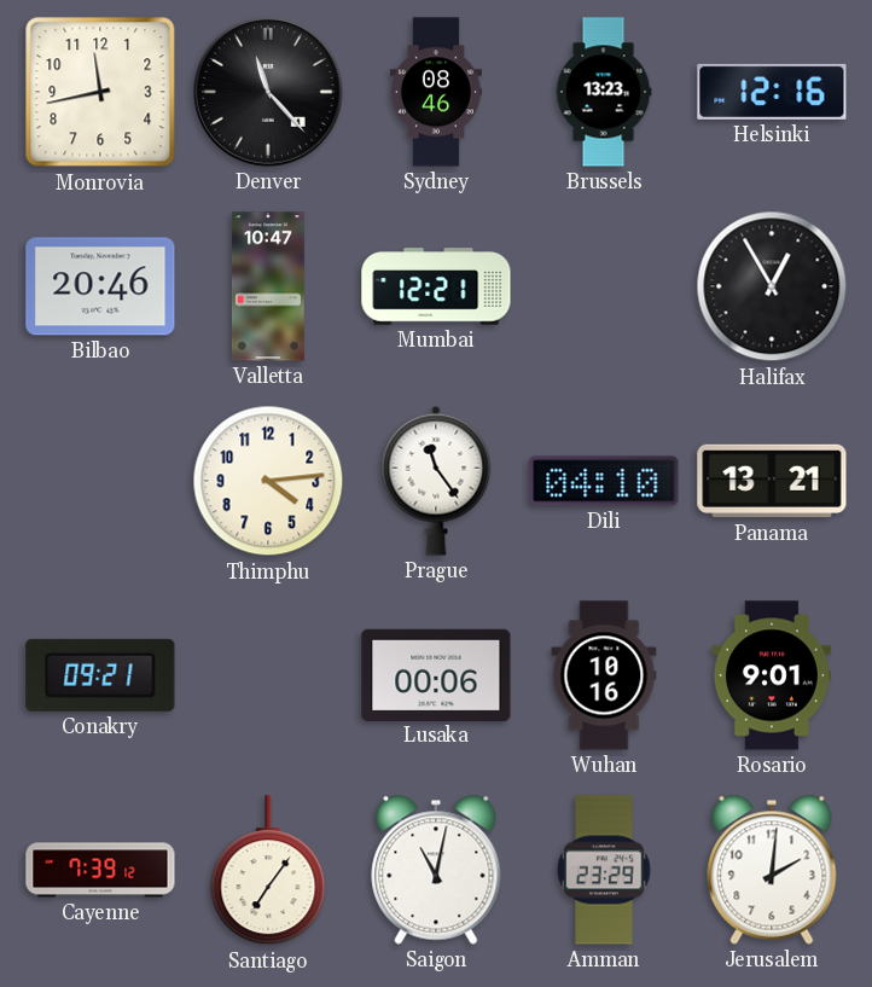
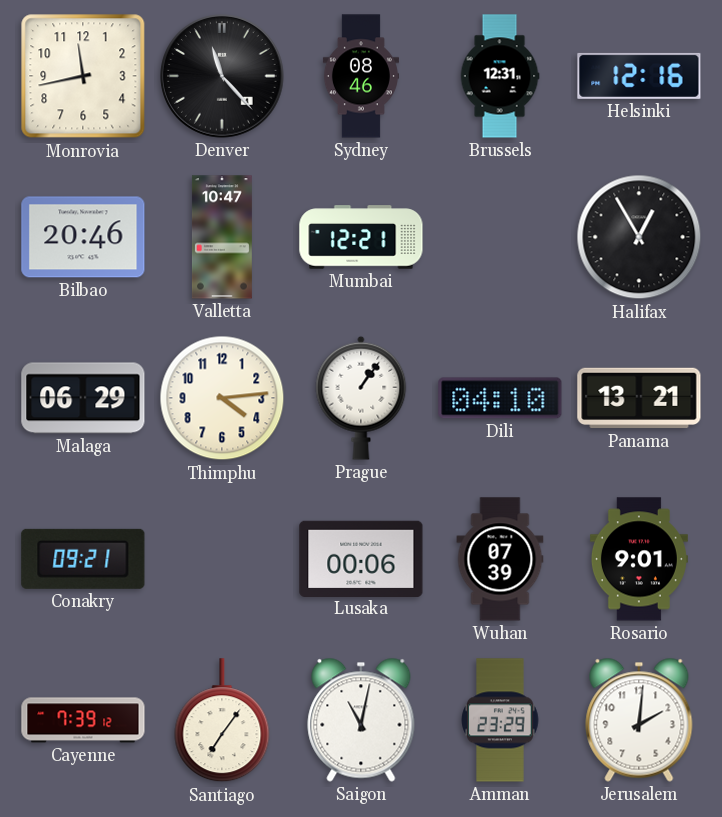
Brussels: 13:23 -> 12:31 (500, 76)
Malaga: none -> 06:29 (83, 398)
Prague: 11:24 -> 1:06 (361, 398)
Wuhan: 10:16 -> 07:39 (500, 559)
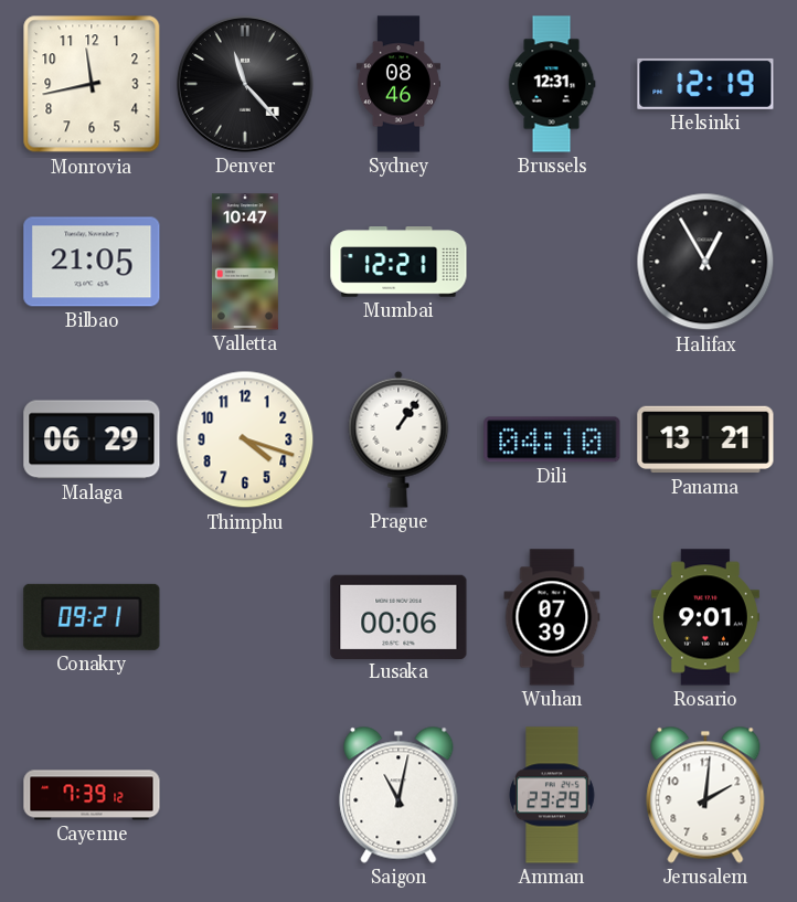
Helsinki: 12:16 -> 12:19 (705, 84)
Bilbao: 20:46 -> 21:05 (92, 262)
Thimphu: 4:14 -> 4:18 (245, 439)
Santiago: 7:06 -> none (222, 721)
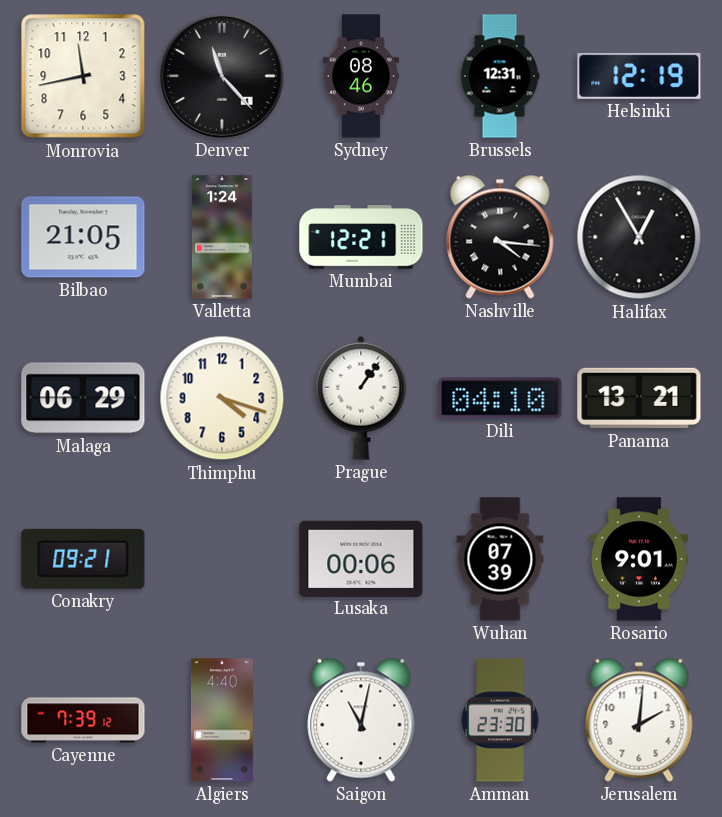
Valletta: 10:47 -> 1:24 (222, 237)
Nashville: none -> 4:16 (500, 237)
Algiers: none -> 4:40 (222, 720)
Amman: 23:29 -> 23:30 (500, 720)
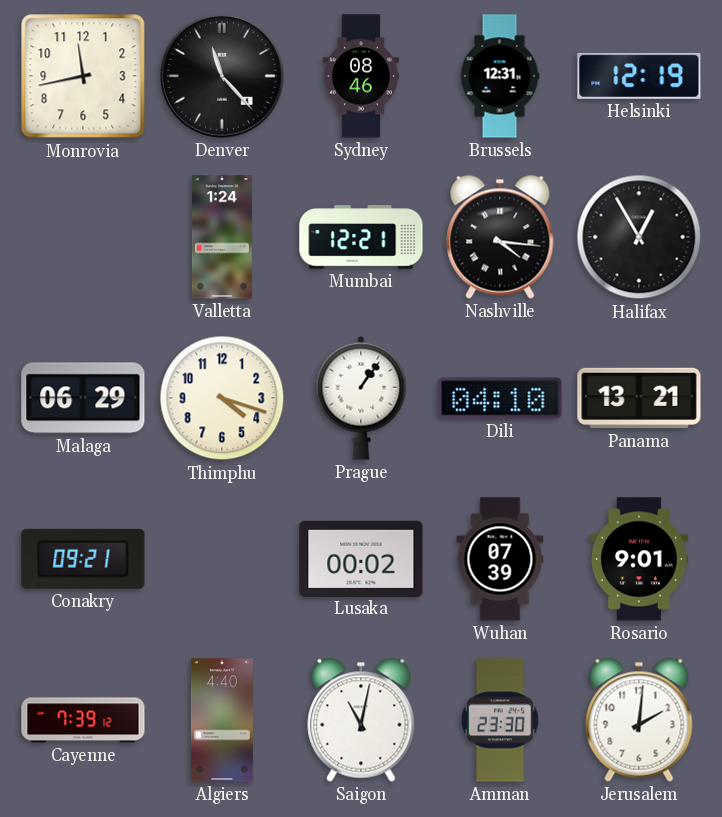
Bilbao: 21:05 -> none (83, 237)
Lusaka: 00:06 -> 00:02 (361, 558)
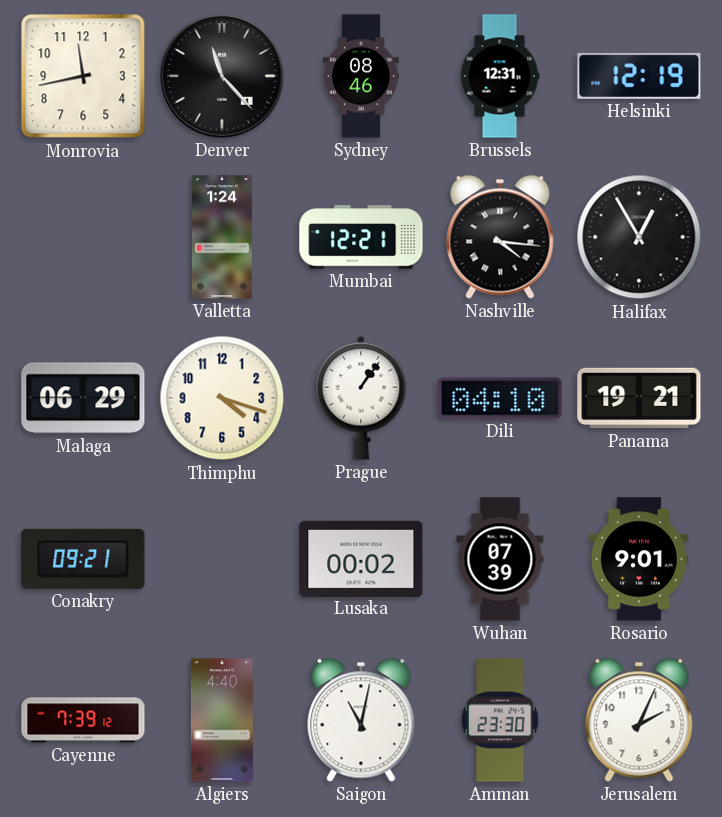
Panama: 13:21 -> 19:21 (639, 398)
Jerusalem: 2:01 -> 2:04 (639, 720)
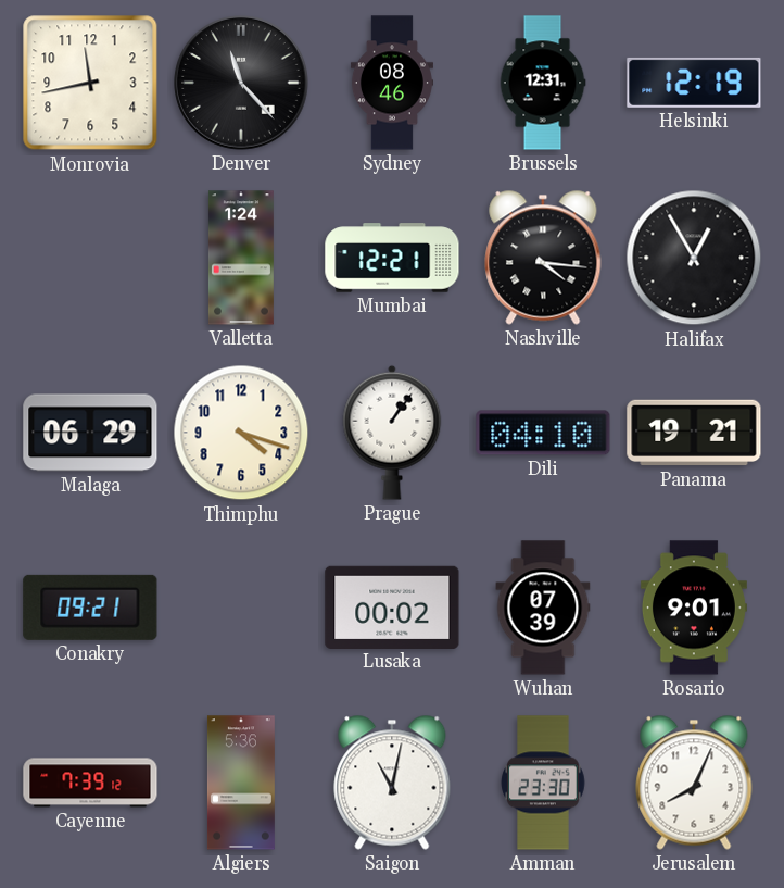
Algiers: 4:40 -> 5:36 (241, 783)
Jerusalem: 2:04 -> 8:04 (694, 783)
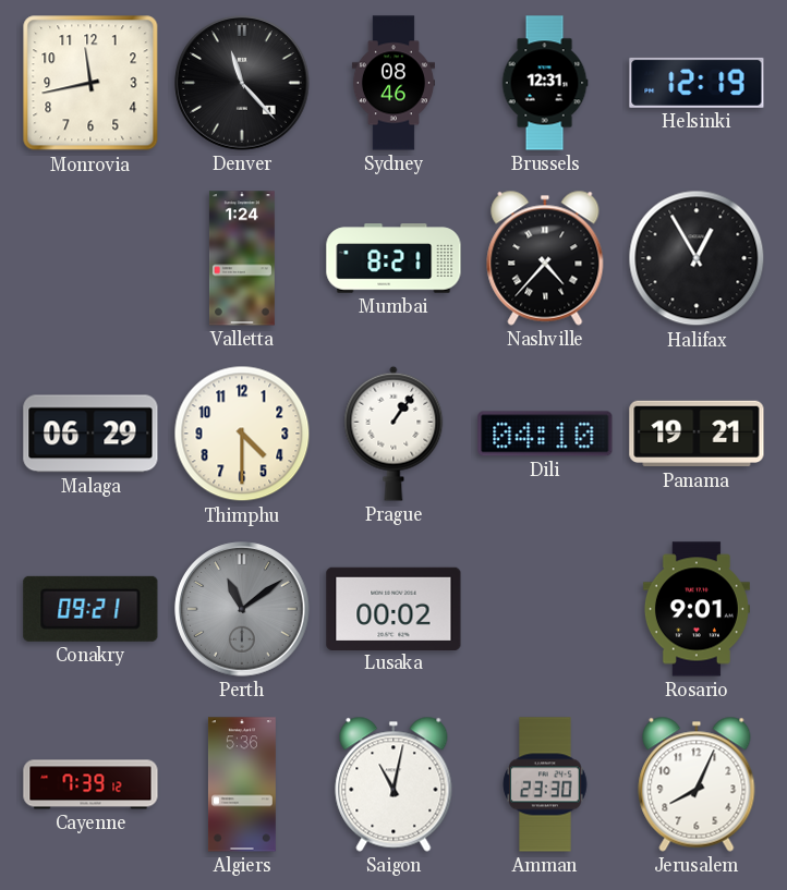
Mumbai: 12:21 -> 8:21 (393, 258)
Nashville: 4:16 -> 4:37 (545, 258)
Thimphu: 4:18 -> 4:30 (242, 434)
Perth: none -> 11:09 (242, 609)
Wuhan: 07:39 -> none (543, 608)
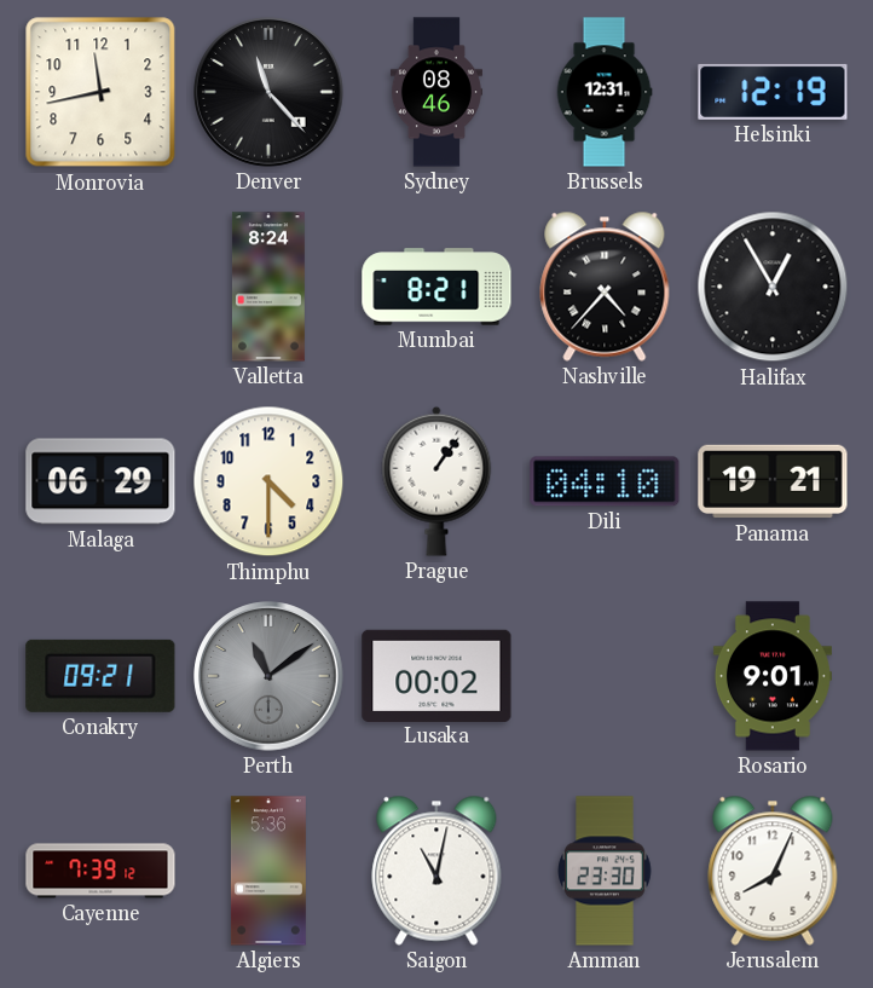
Valletta: 1:24 -> 8:24 (268, 287)
